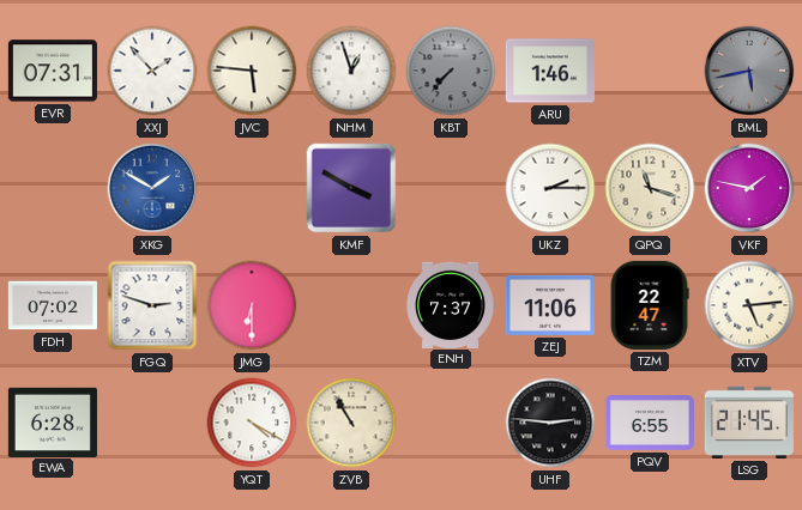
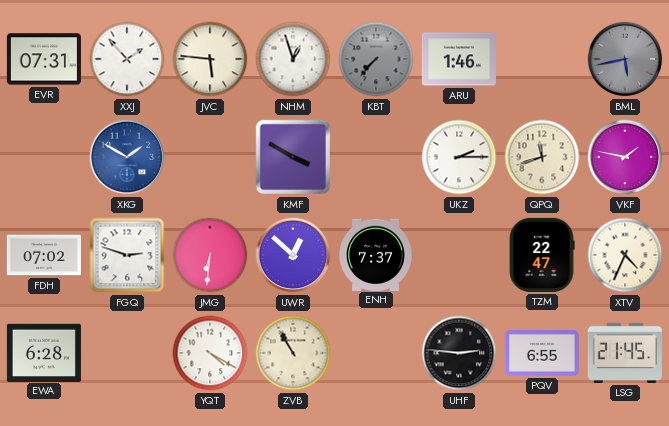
QPQ: 11:18 -> 11:42 (542, 157)
JMG: 6:30 -> 6:31 (210, 255)
UWR: none -> 12:52 (293, 255)
ZEJ: 11:06 -> none (550, 305)
XTV: 5:14 -> 4:34 (625, 255)
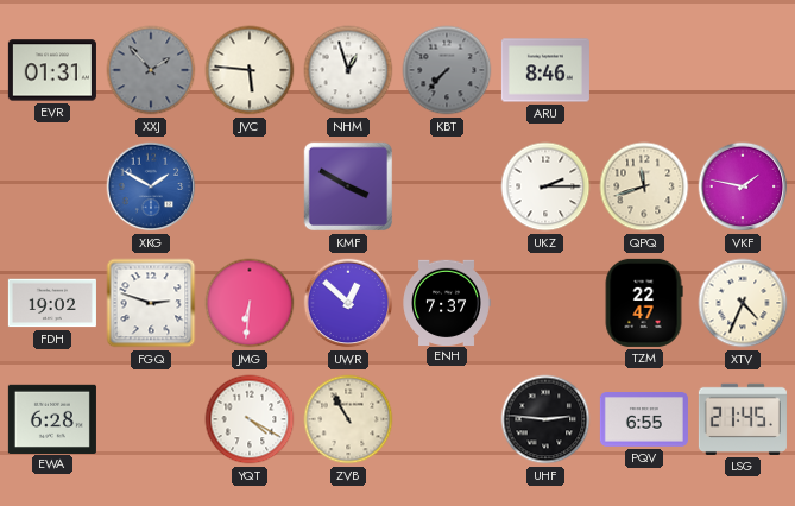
EVR: 07:31 -> 01:31 (52, 70)
XXJ dial: white -> grey (151, 70)
ARU: 1:46 -> 8:46 (545, 70)
BML: 5:43 -> none (625, 59)
FDH: 07:02 -> 19:02 (52, 303)
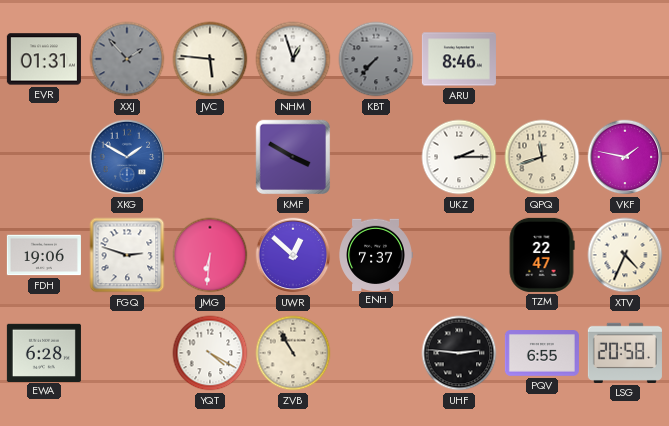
FDH: 19:02 -> 19:06 (44, 255)
LSG: 21:45 -> 20:58 (625, 353)
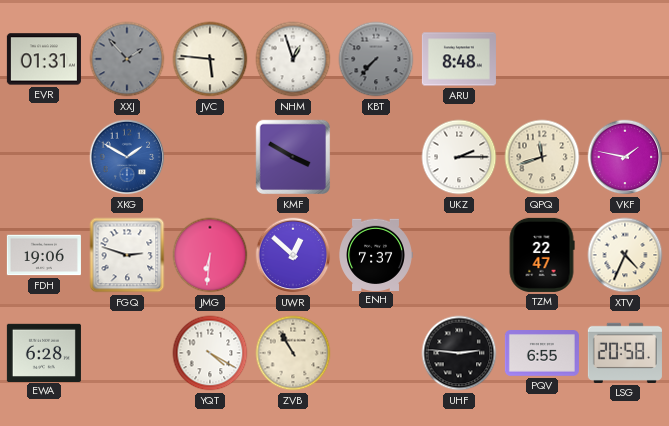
ARU: 8:46 -> 8:48 (459, 59)
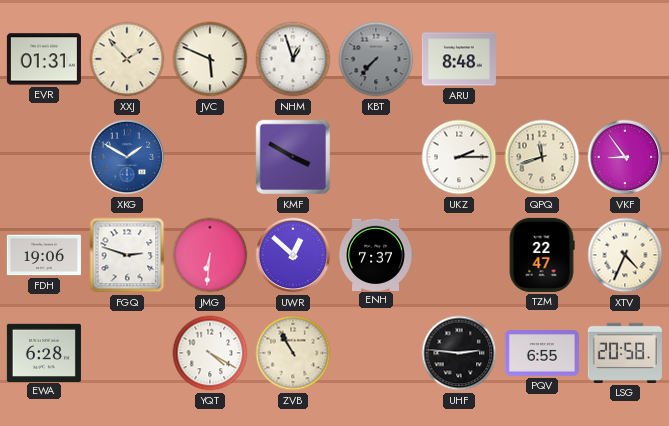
XXJ dial: grey -> cream (127, 59)
JVC: 5:46 -> 5:49 (210, 59)
VKF: 1:47 -> 8:54 (625, 157)
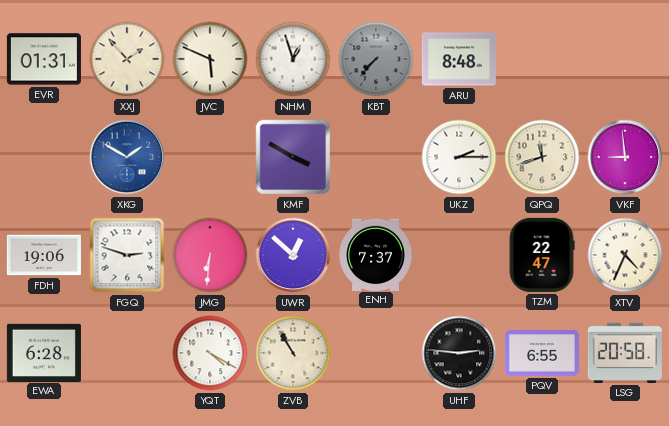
VKF: 8:54 -> 8:59 (625, 157)
